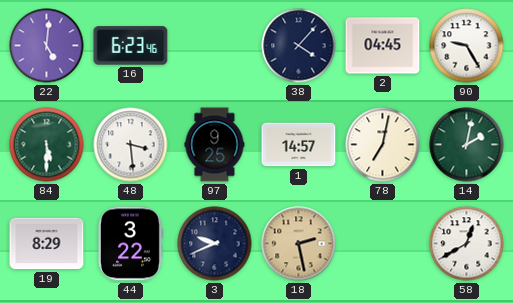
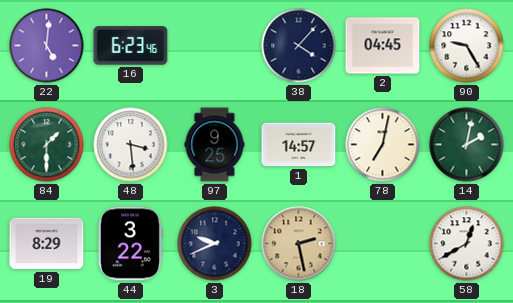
84: 5:30 -> 1:30 (47, 145)
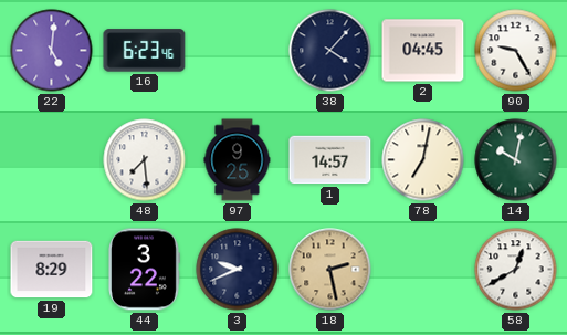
84: 1:30 -> none (47, 145)
48: 3:29 -> 7:29 (145, 160)
14: 2:02 -> 10:02 (516, 160)
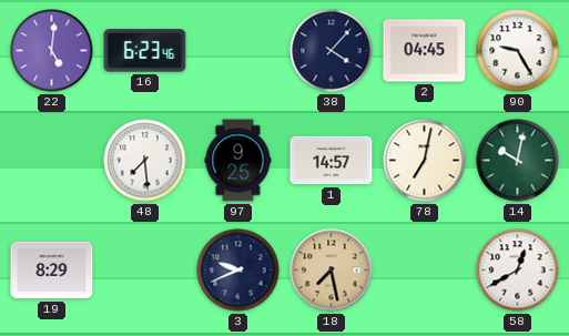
44: 3:22 -> none (144, 270)
18: 2:28 -> 7:28 (332, 271)
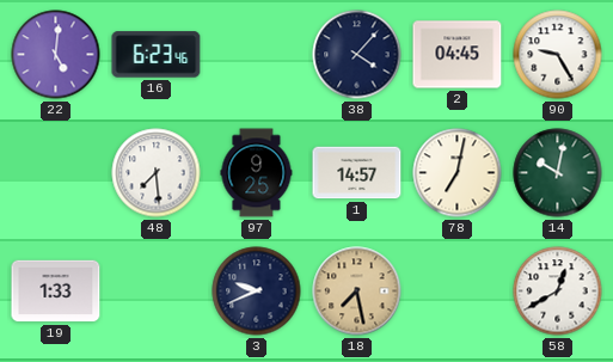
19: 8:29 -> 1:33 (56, 292)
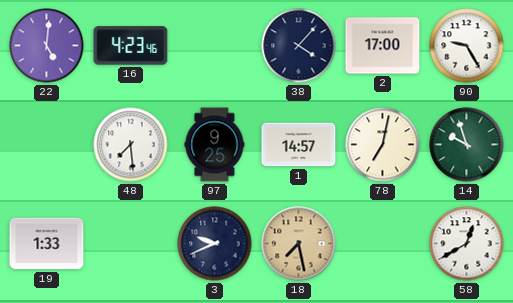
16: 6:23 -> 4:23 (131, 46)
2: 04:45 -> 17:00 (383, 46)
14: 10:02 -> 9:57 (467, 145)
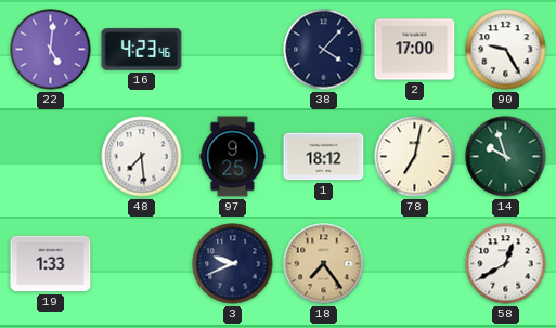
1: 14:57 -> 18:12 (324, 157)
18: 7:28 -> 7:24 (324, 264)
